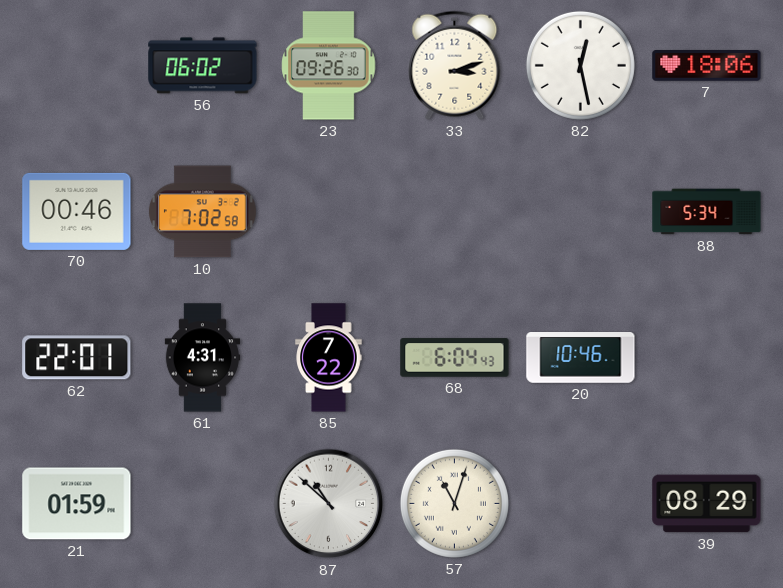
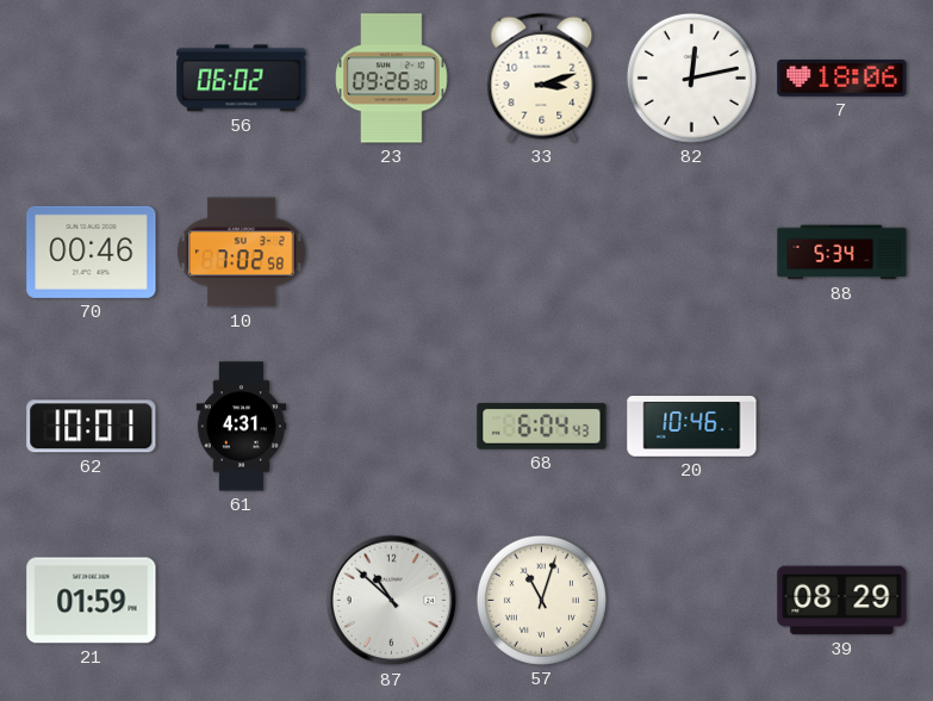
82: 12:28 -> 12:13 (691, 77)
62: 22:01 -> 10:01 (92, 427)
85: 7:22 -> none (329, 358)
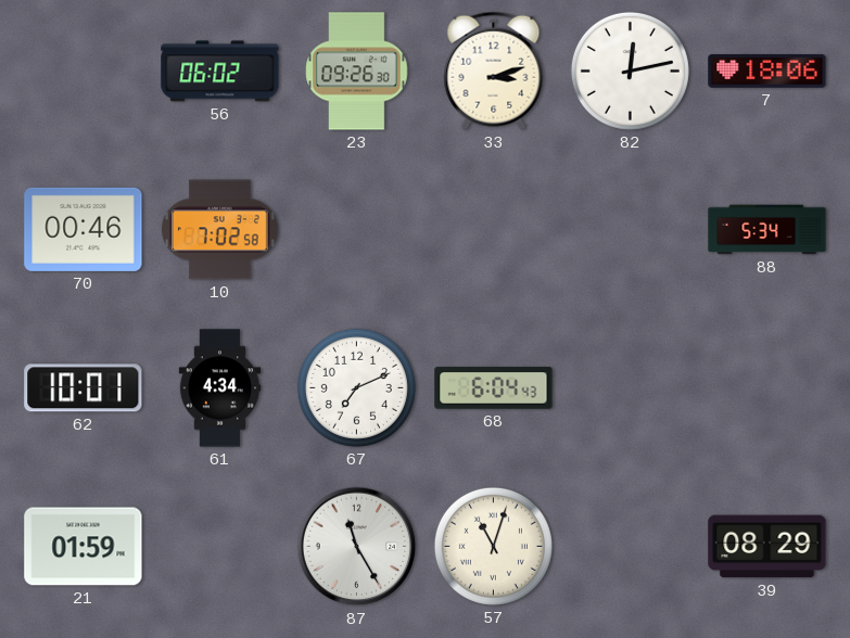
61: 4:31 -> 4:34 (220, 388)
67: none -> 7:11 (356, 387)
20: 10:46 -> none (692, 427)
87: 10:52 -> 11:25 (357, 547)
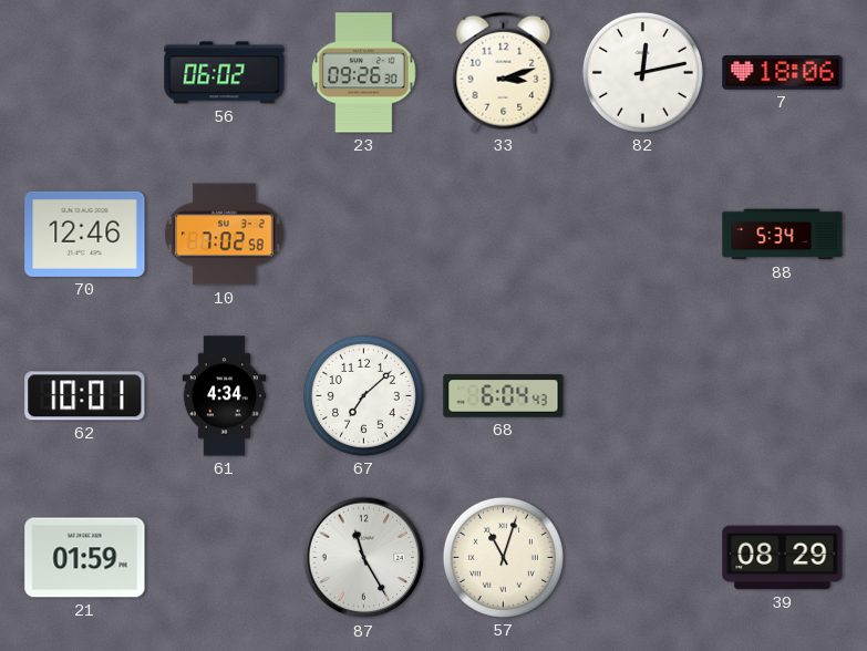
70: 00:46 -> 12:46 (85, 234)
67: 7:11 -> 7:08 (363, 395)
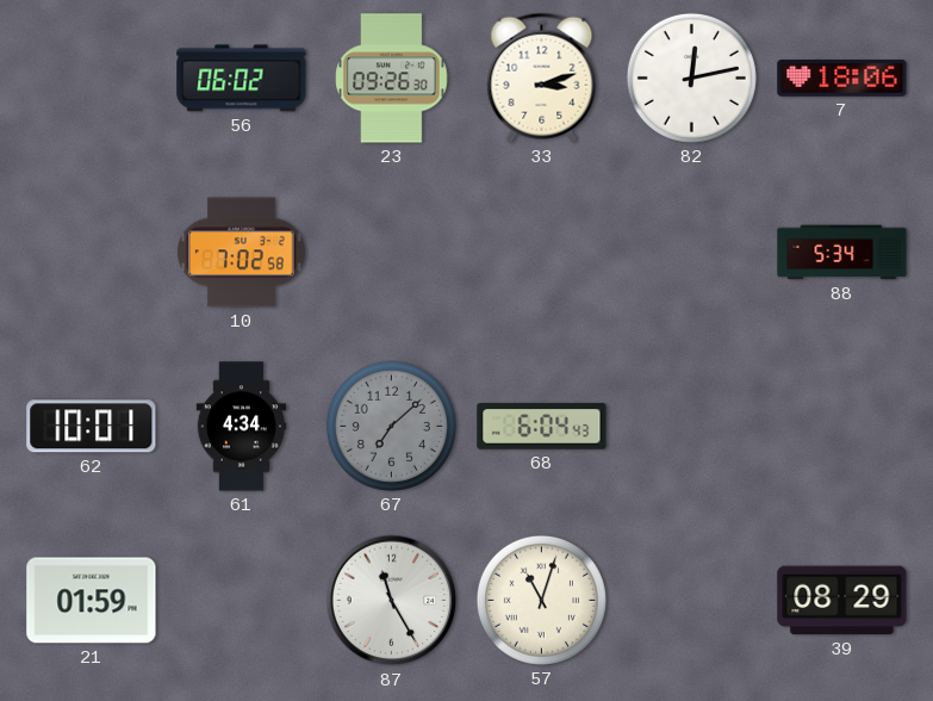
70: 12:46 -> none (85, 234)
67 dial: white -> grey (391, 426)
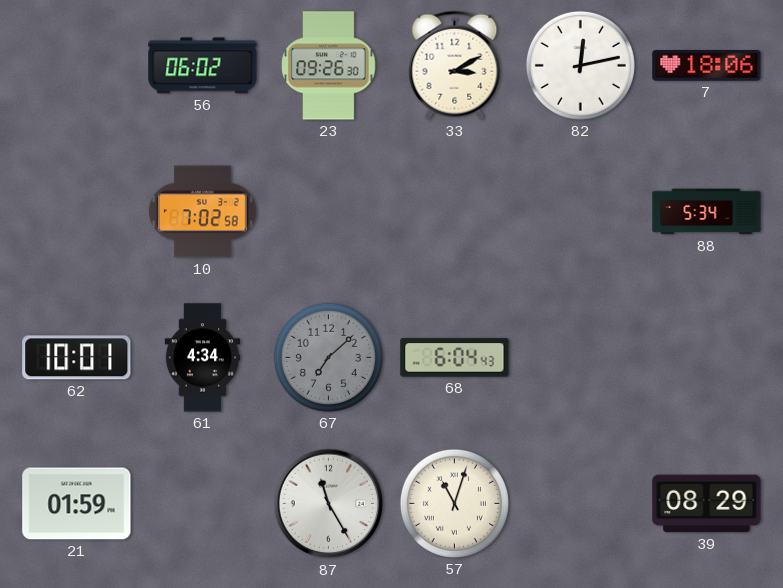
33: 3:12 -> 3:10 (455, 65)
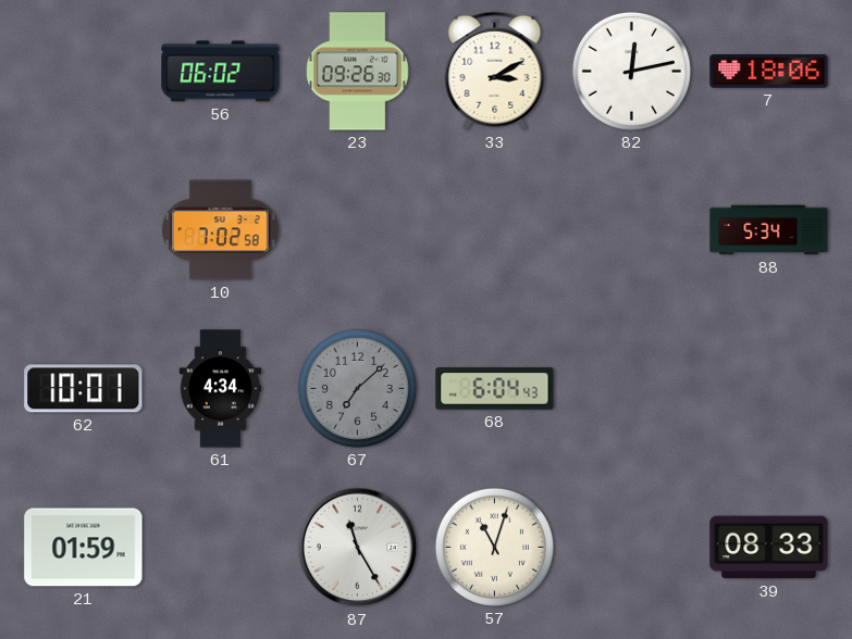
39: 08:29 -> 08:33 (769, 548)
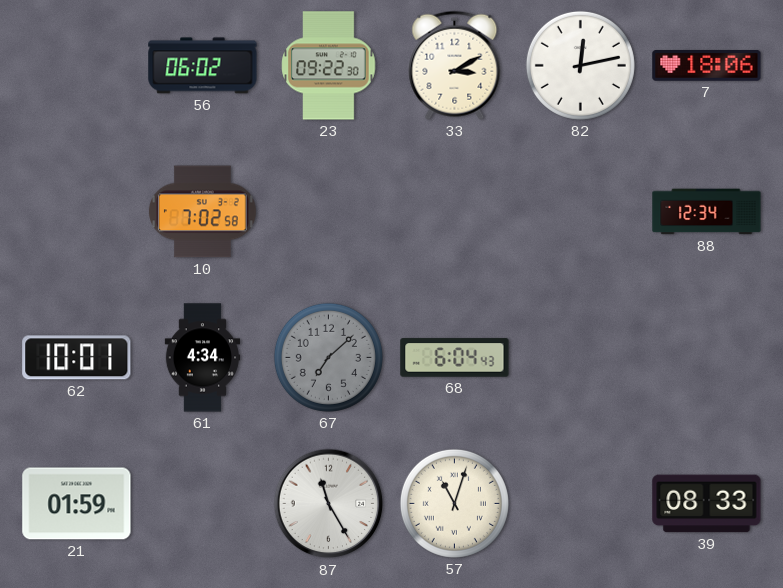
23: 09:26 -> 09:22 (329, 66)
88: 5:34 -> 12:34 (707, 212)
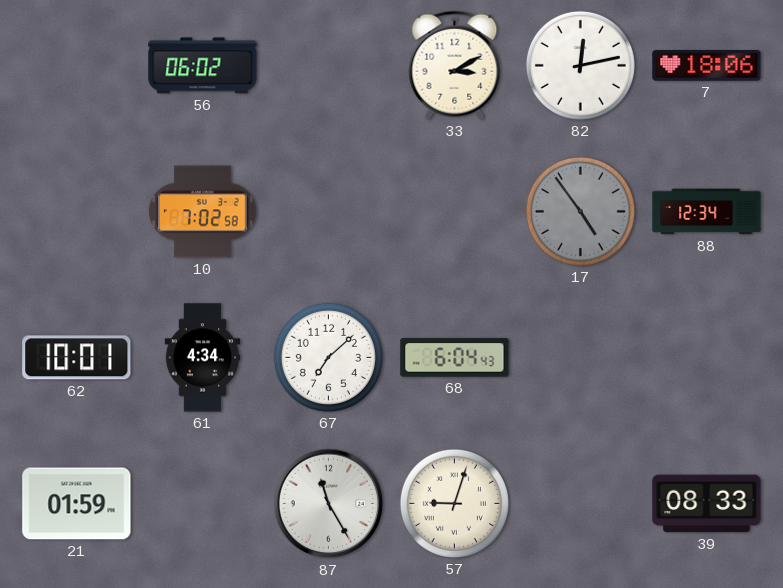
23: 09:22 -> none (329, 66)
17: none -> 4:54 (580, 211)
67 dial: grey -> white (328, 357)
57: 11:03 -> 9:03 (454, 503)
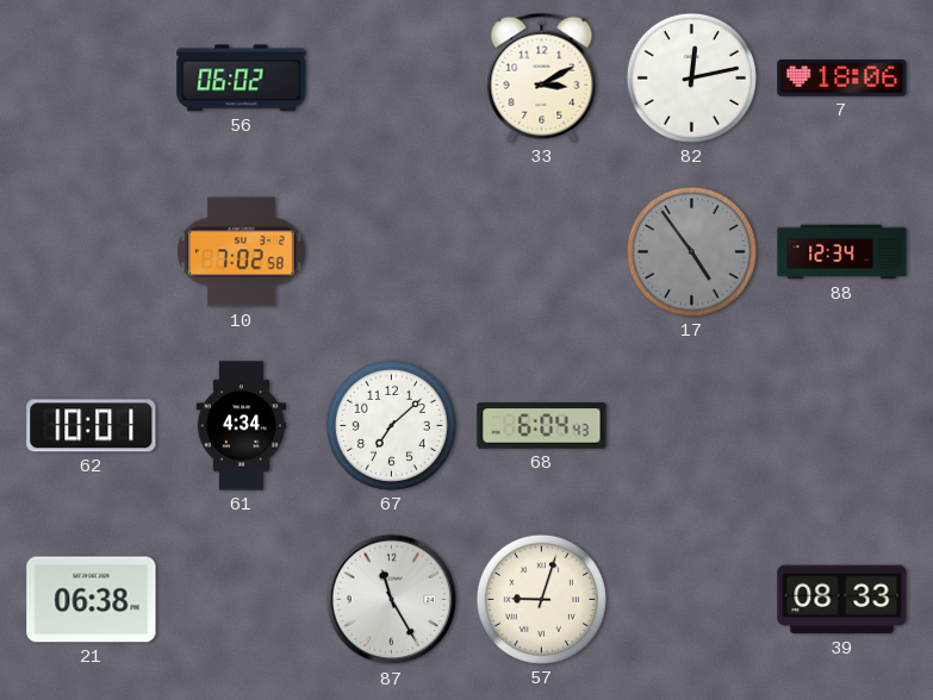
21: 01:59 -> 06:38 (92, 600)
